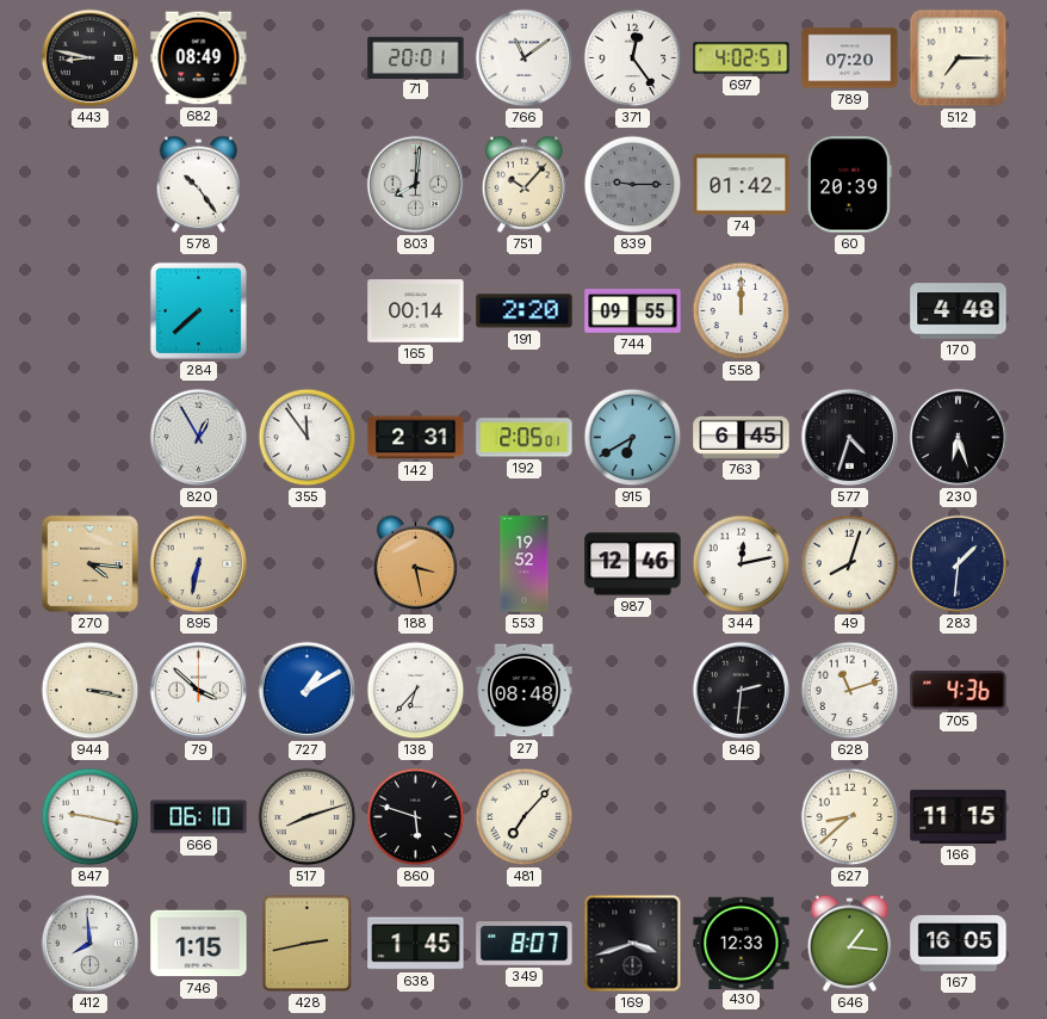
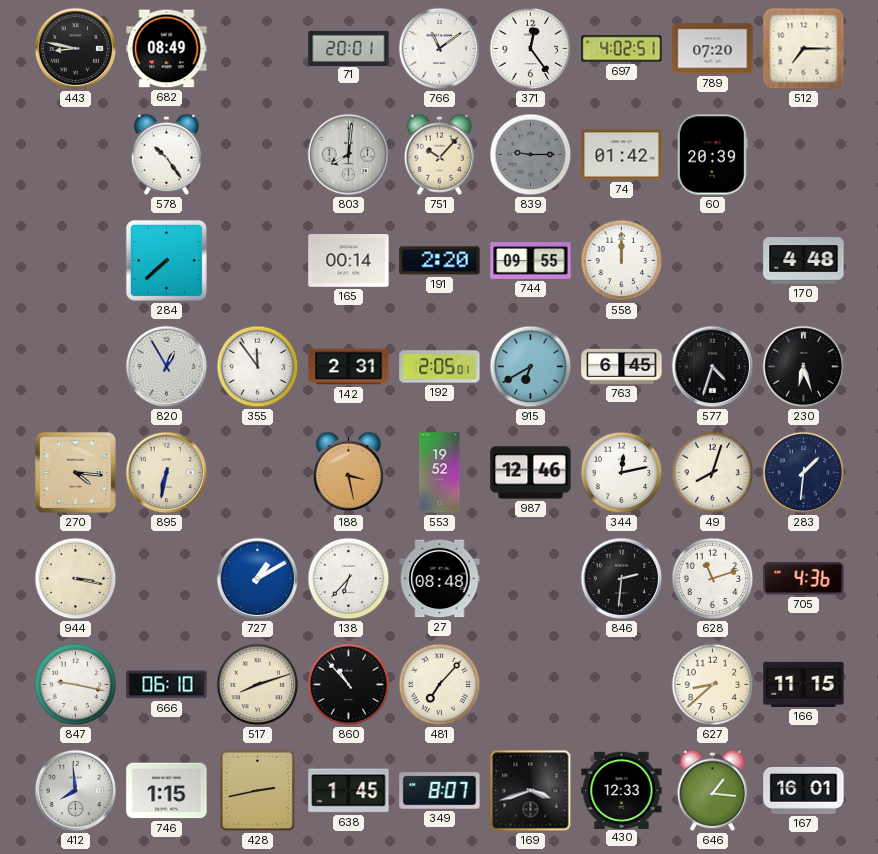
79: 3:52 -> none (199, 691)
860: 5:48 -> 10:53 (349, 685)
167: 16:05 -> 16:01 (804, 790)
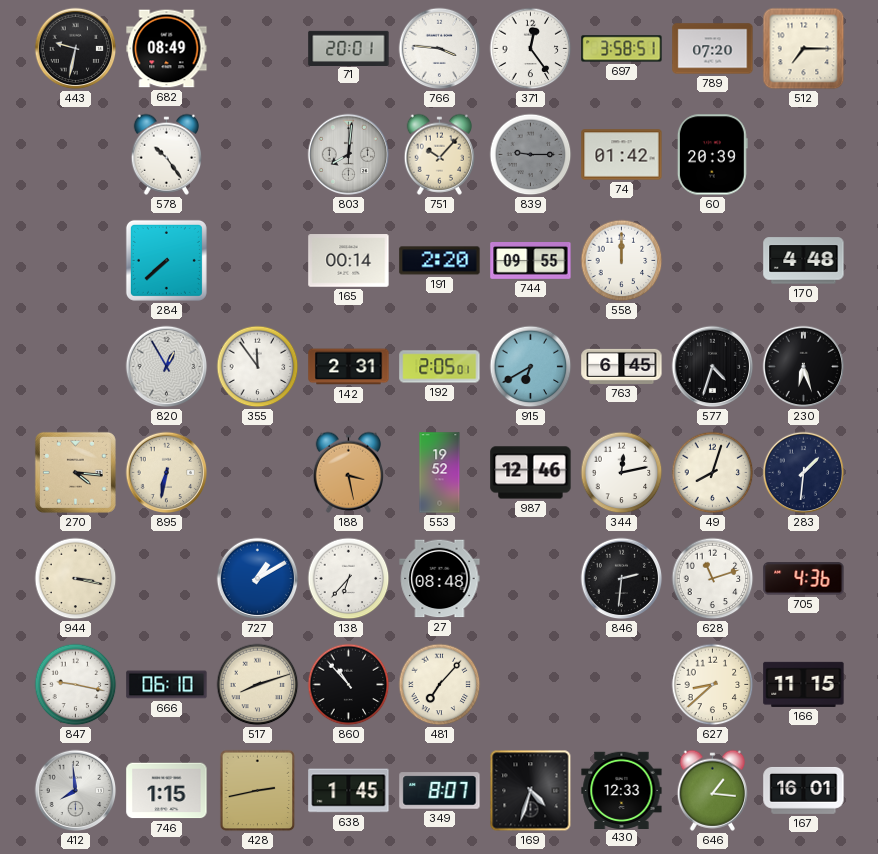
443: 8:47 -> 9:32 (76, 49)
766: 11:09 -> 3:46 (440, 49)
697: 4:02 -> 3:58 (622, 49)
169: 3:42 -> 4:33 (531, 791)
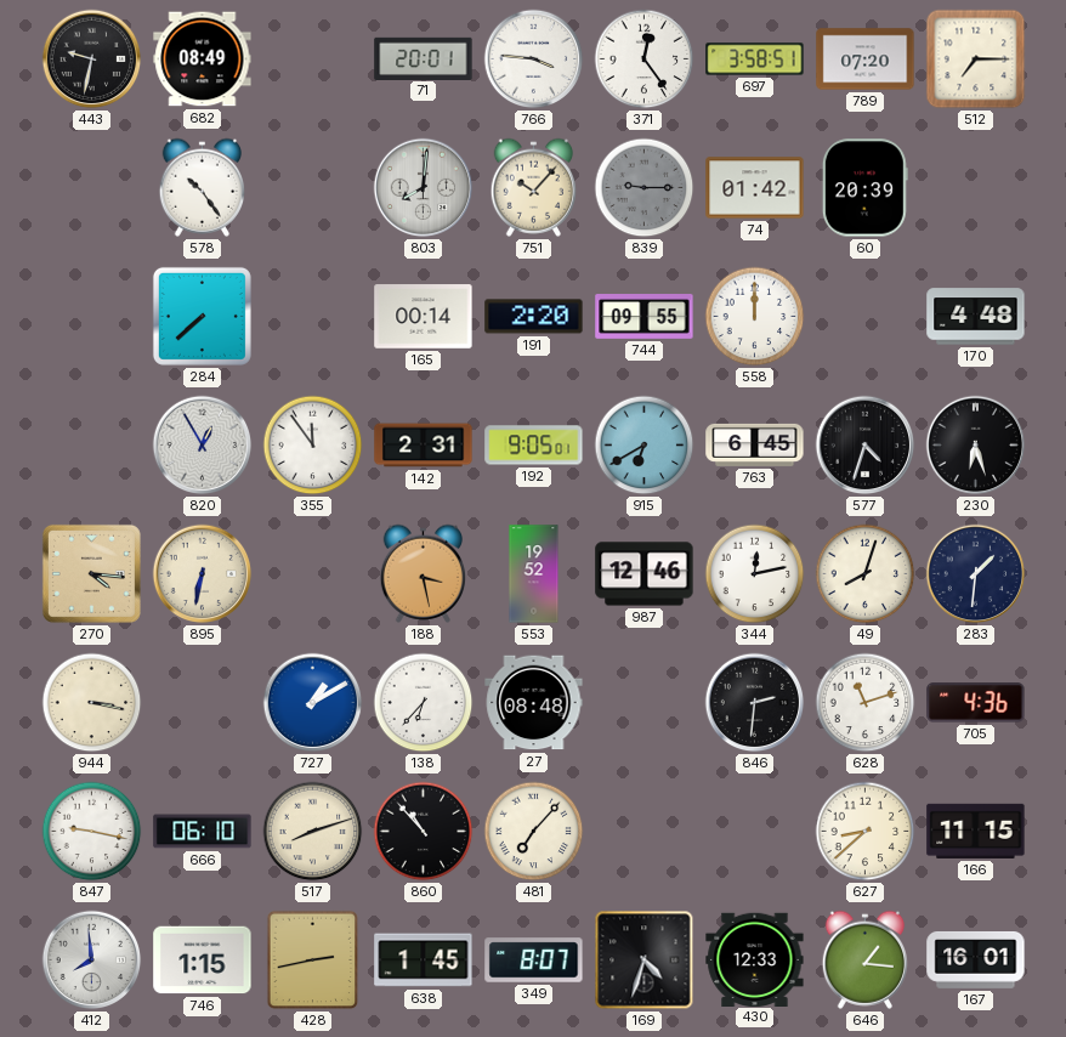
192: 2:05 -> 9:05 (534, 446)
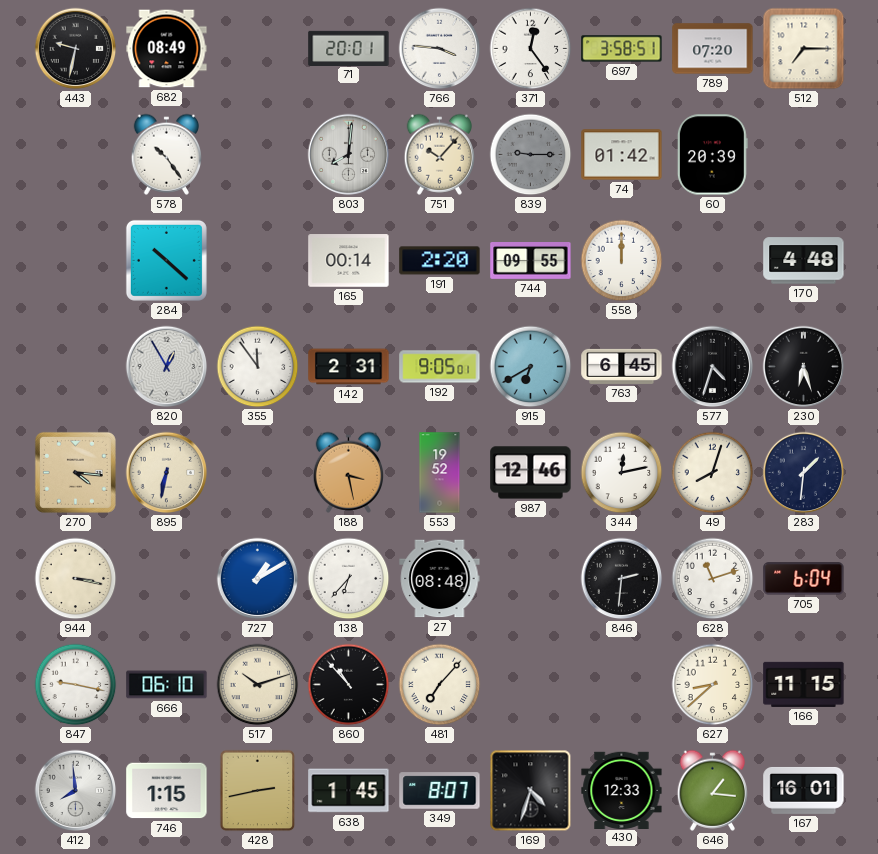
284: 7:38 -> 10:22 (166, 260)
705: 4:36 -> 6:04 (804, 579)
517: 8:12 -> 10:12 (258, 685)
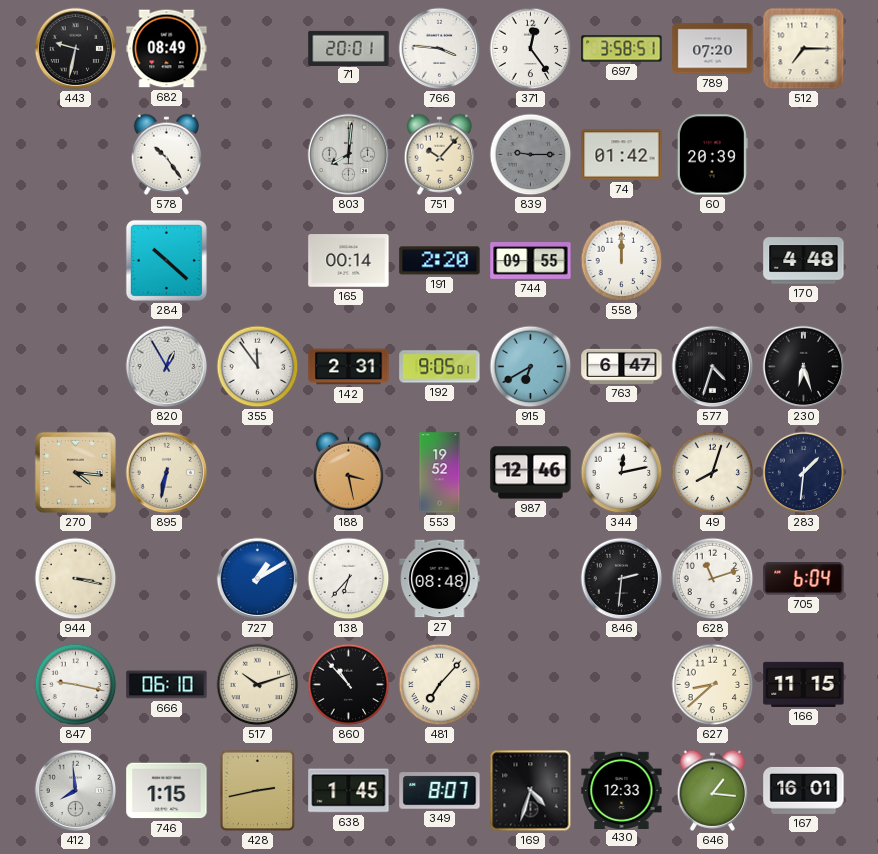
763: 6:45 -> 6:47 (622, 366)
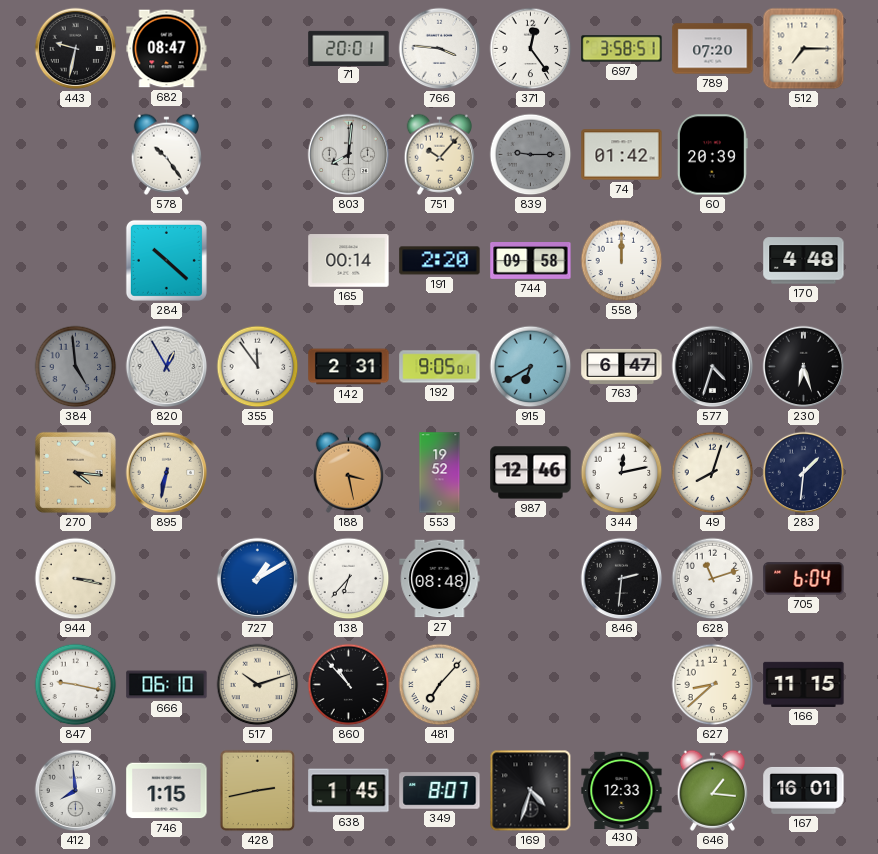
682: 08:49 -> 08:47 (167, 49)
744: 09:55 -> 09:58 (531, 261)
384: none -> 4:59 (76, 367)
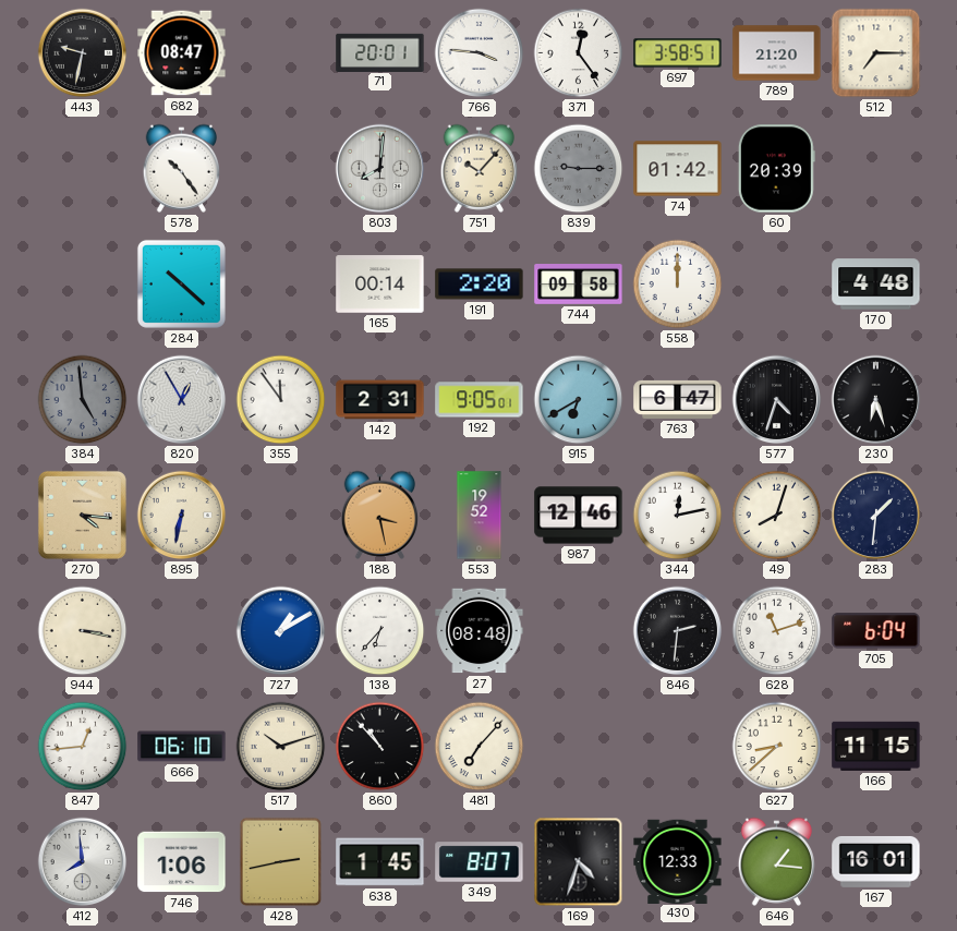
789: 07:20 -> 21:20 (777, 53)
847: 9:17 -> 12:44 (83, 747)
746: 1:15 -> 1:06 (182, 862)
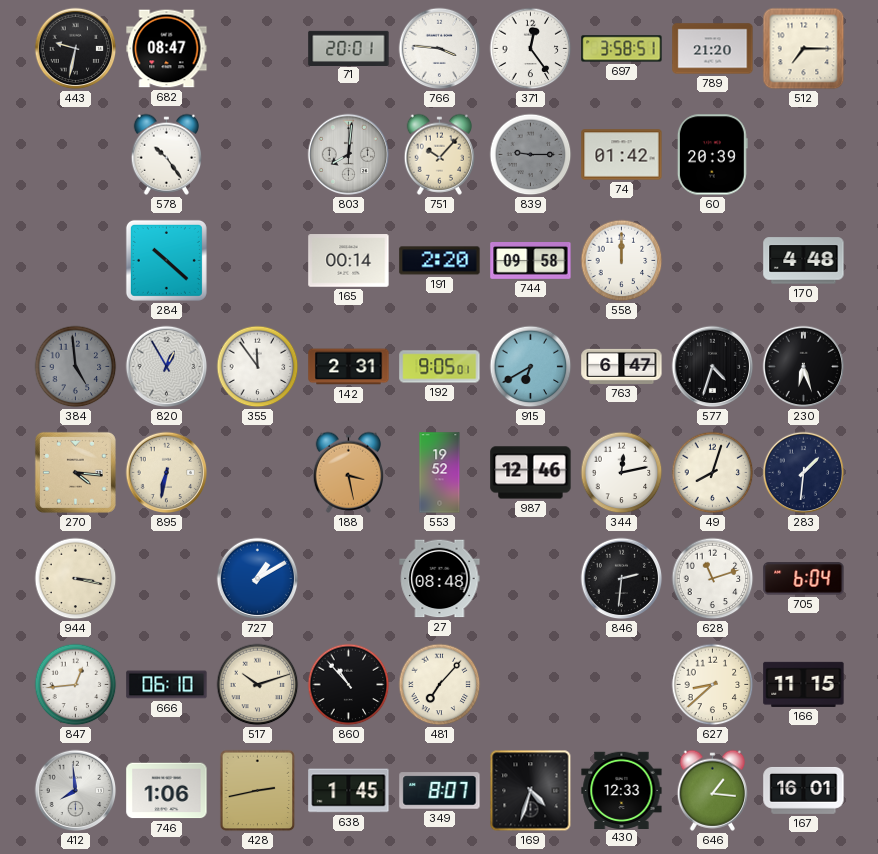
138: 6:37 -> none (380, 631)
